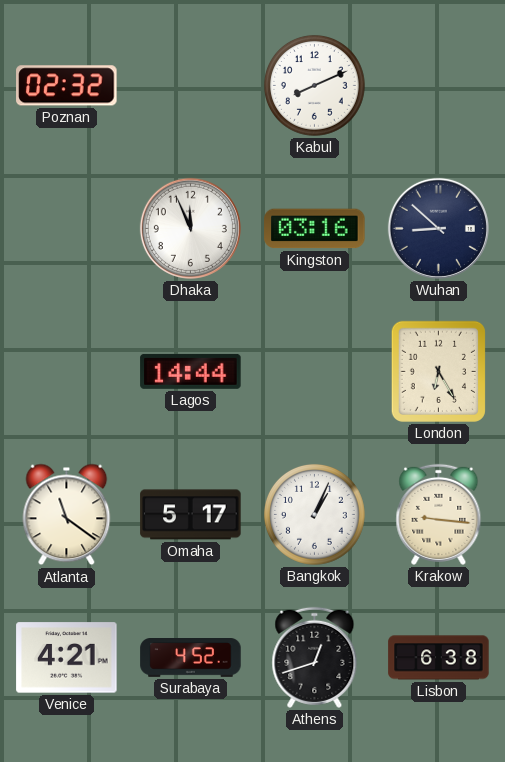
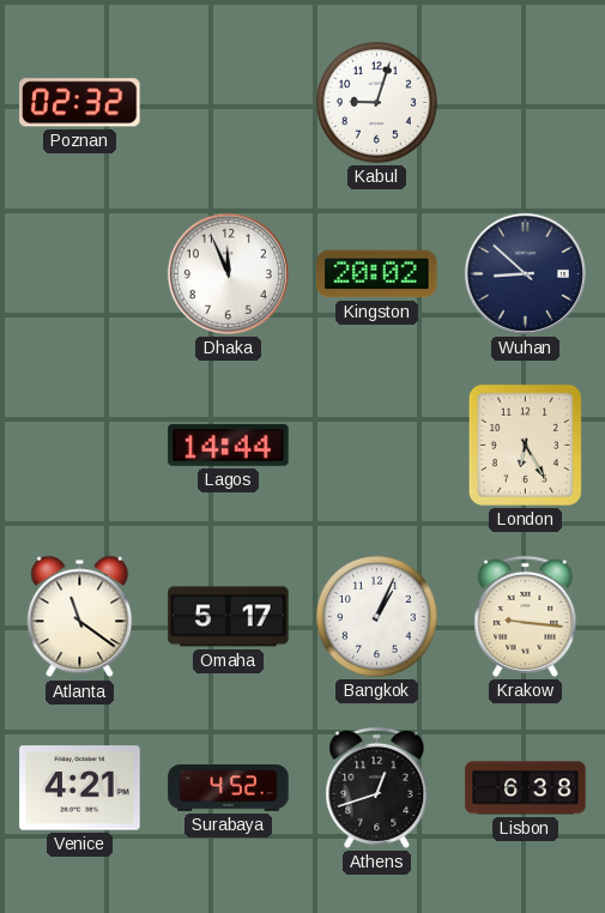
Kabul: 8:11 -> 9:03 (376, 102)
Kingston: 03:16 -> 20:02 (377, 274)
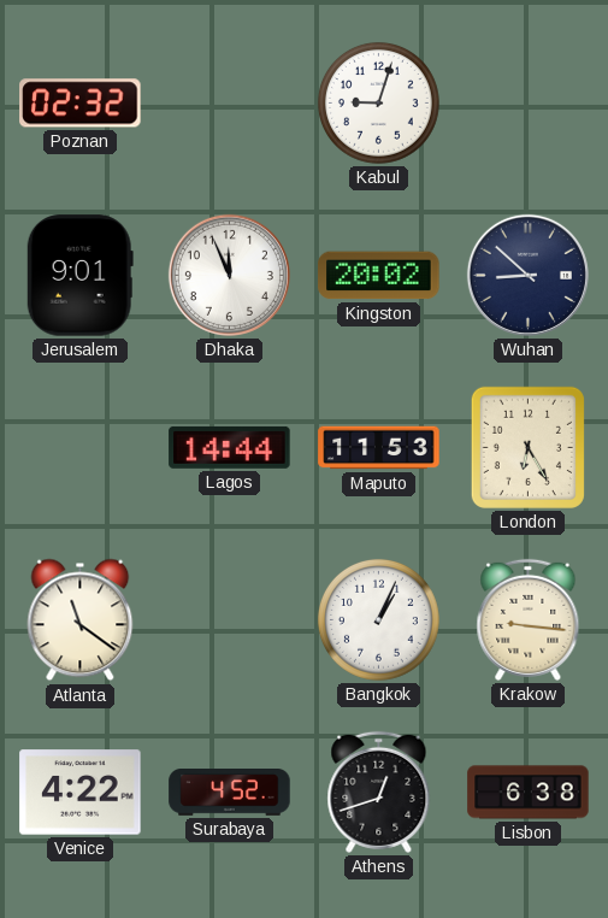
Jerusalem: none -> 9:01 (79, 276)
Maputo: none -> 11:53 (379, 448)
Omaha: 5:17 -> none (229, 617)
Venice: 4:21 -> 4:22 (81, 793)
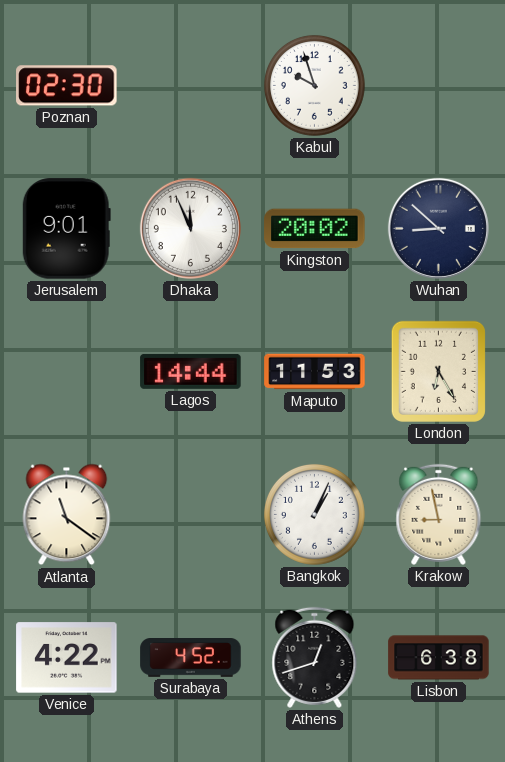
Poznan: 02:32 -> 02:30 (67, 86)
Kabul: 9:03 -> 9:57 (314, 85)
Krakow: 9:16 -> 8:58 (439, 514)
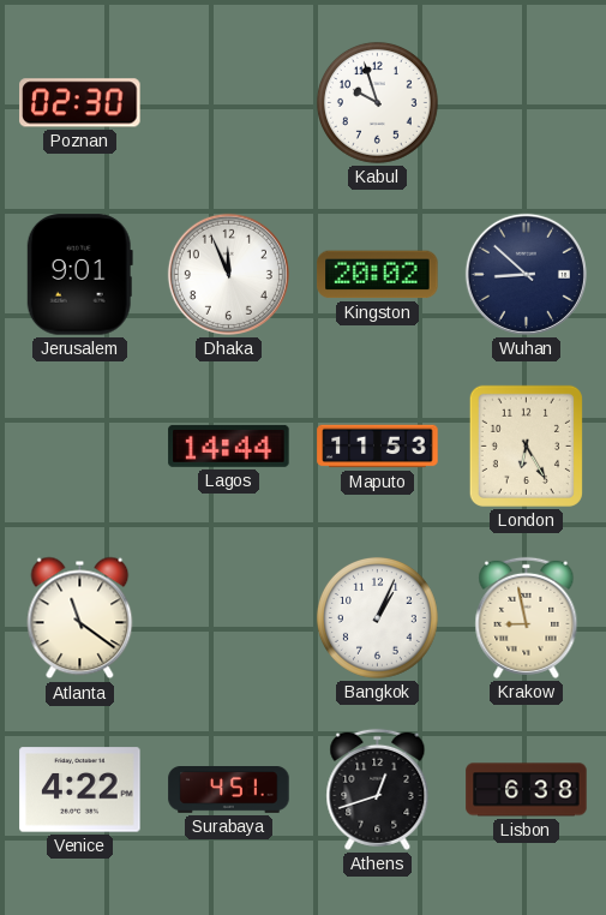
Surabaya: 4:52 -> 4:51 (229, 790)
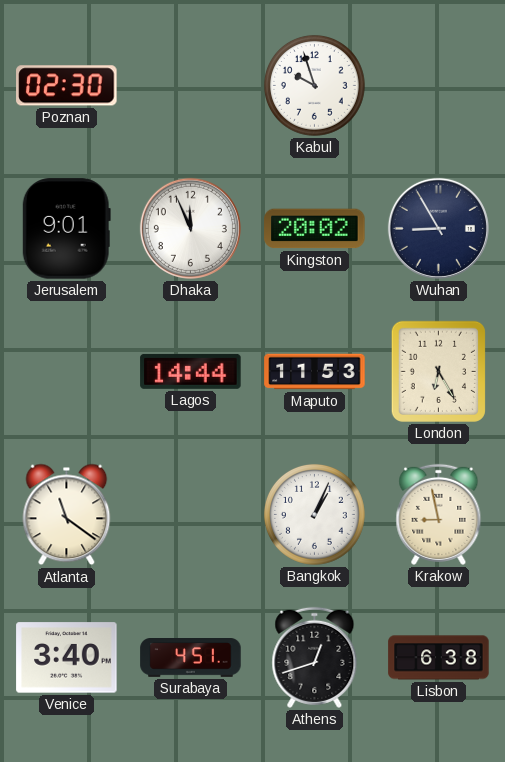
Wuhan: 8:52 -> 8:55 (438, 228)
Venice: 4:22 -> 3:40 (67, 658)
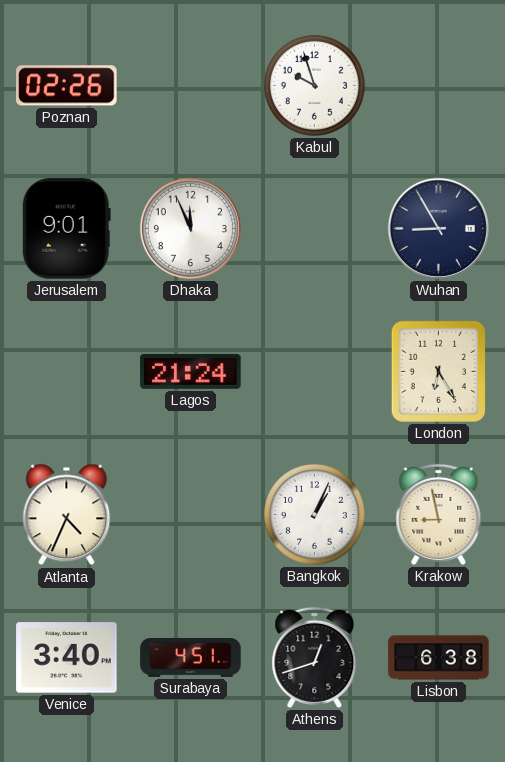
Poznan: 02:30 -> 02:26 (67, 86)
Kingston: 20:02 -> none (315, 229)
Lagos: 14:44 -> 21:24 (191, 371)
Maputo: 11:53 -> none (315, 372)
Atlanta: 11:21 -> 4:34 (67, 515)
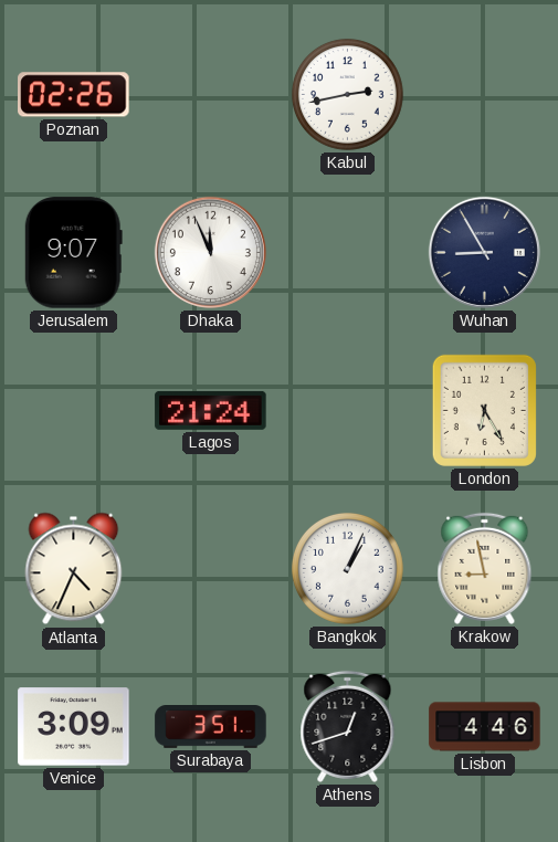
Kabul: 9:57 -> 2:43 (347, 94)
Jerusalem: 9:01 -> 9:07 (73, 253)
Venice: 3:40 -> 3:09 (74, 727)
Surabaya: 4:51 -> 3:51 (211, 727)
Lisbon: 6:38 -> 4:46 (485, 727)
